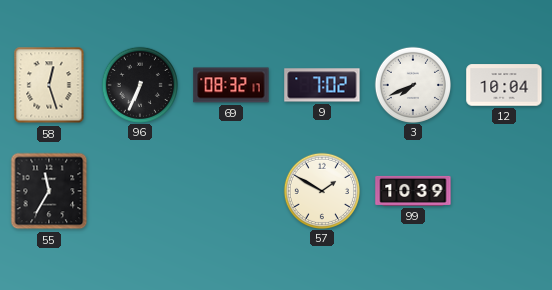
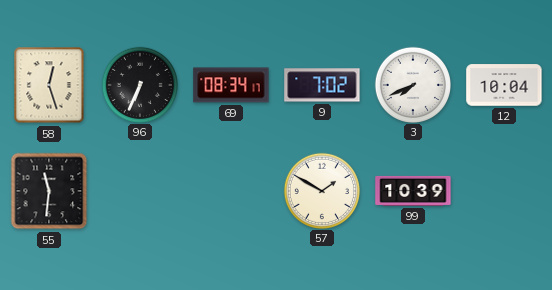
69: 08:32 -> 08:34 (231, 85)
55: 11:35 -> 11:31 (49, 191)
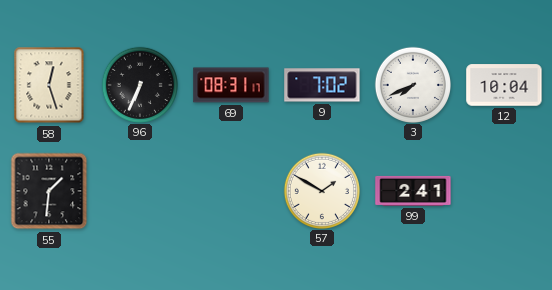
69: 08:34 -> 08:31 (231, 85)
55: 11:31 -> 1:31 (49, 191)
99: 10:39 -> 2:41 (413, 191)
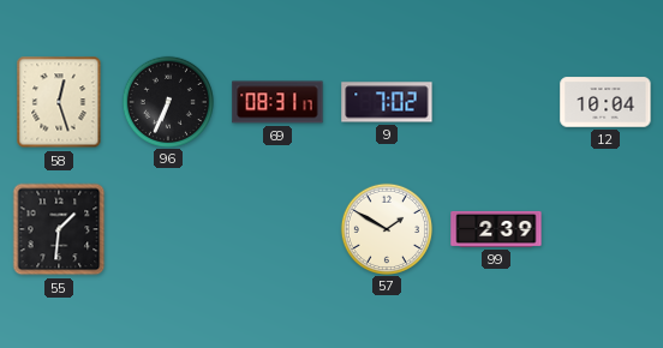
3: 7:41 -> none (412, 84)
99: 2:41 -> 2:39 (496, 229)
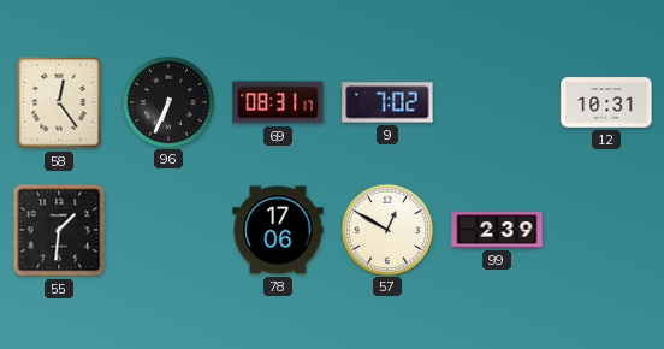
58: 12:27 -> 12:24 (59, 102)
12: 10:04 -> 10:31 (606, 102)
78: none -> 17:06 (278, 230)
57: 1:50 -> 12:50 (386, 229)
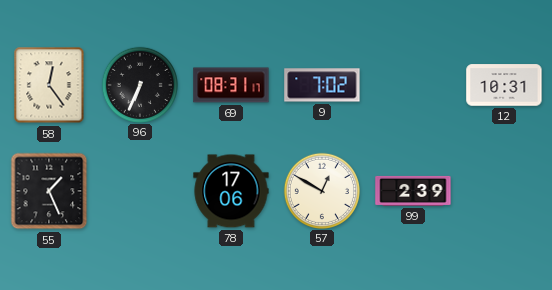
55: 1:31 -> 1:26 (49, 191)
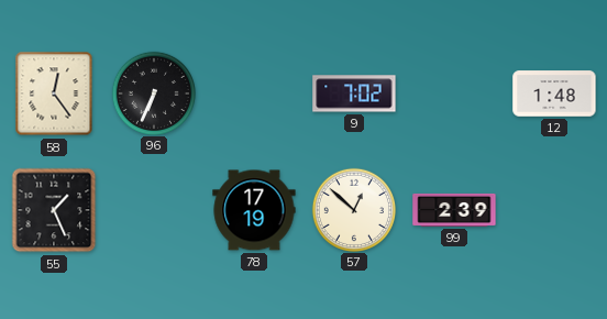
69: 08:31 -> none (231, 85)
12: 10:31 -> 1:48 (554, 94)
78: 17:06 -> 17:19 (254, 210)
57: 12:50 -> 12:52 (353, 209)
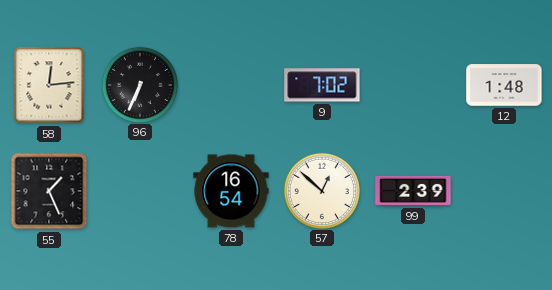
58: 12:24 -> 12:14 (49, 85)
78: 17:19 -> 16:54 (231, 191)
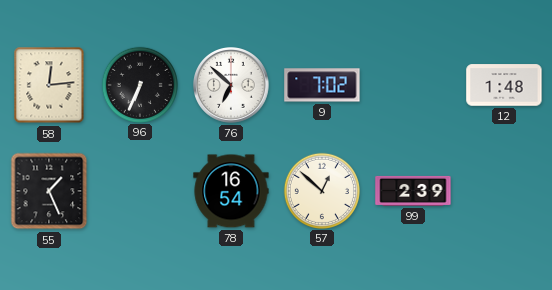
76: none -> 6:52 (232, 86)
